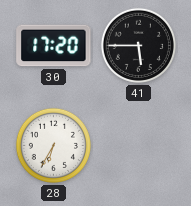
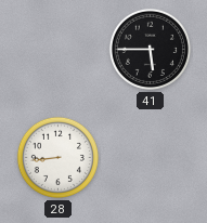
30: 17:20 -> none (54, 46)
28: 6:35 -> 8:44 (57, 157)
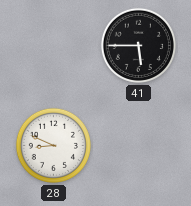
28: 8:44 -> 8:49 (53, 145)
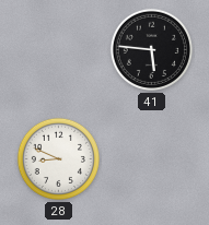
41: 5:45 -> 5:46 (151, 49)
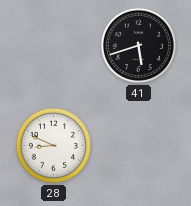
41: 5:46 -> 5:42 (138, 45)
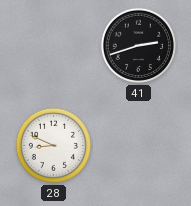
41: 5:42 -> 2:42 (138, 45)
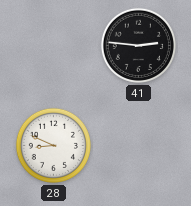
41: 2:42 -> 2:46 (138, 45)
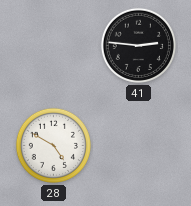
28: 8:49 -> 4:50 (53, 145)
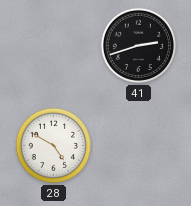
41: 2:46 -> 2:42 (138, 45)
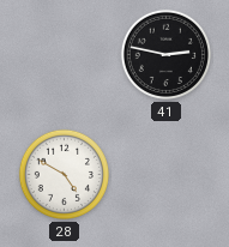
41: 2:42 -> 2:47 (165, 54)
